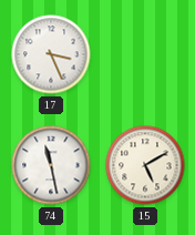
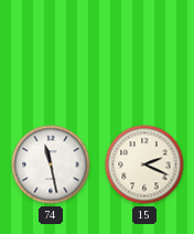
17: 3:26 -> none (51, 54)
15: 5:10 -> 2:19 (144, 164)
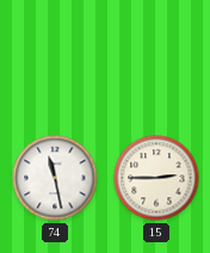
15: 2:19 -> 2:45 (156, 178)
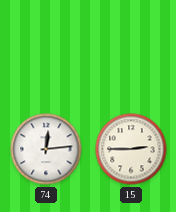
74: 11:28 -> 12:14 (46, 149)
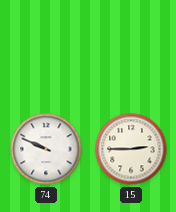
74: 12:14 -> 9:49 (46, 149)
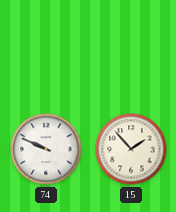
15: 2:45 -> 1:53 (131, 149)
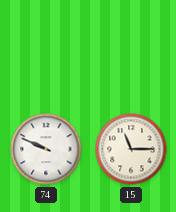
15: 1:53 -> 11:15 (131, 149)
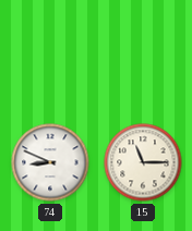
74: 9:49 -> 8:49 (50, 162)
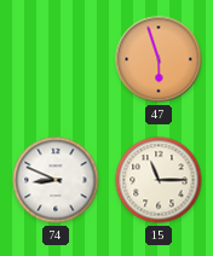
47: none -> 5:57 (159, 59)
